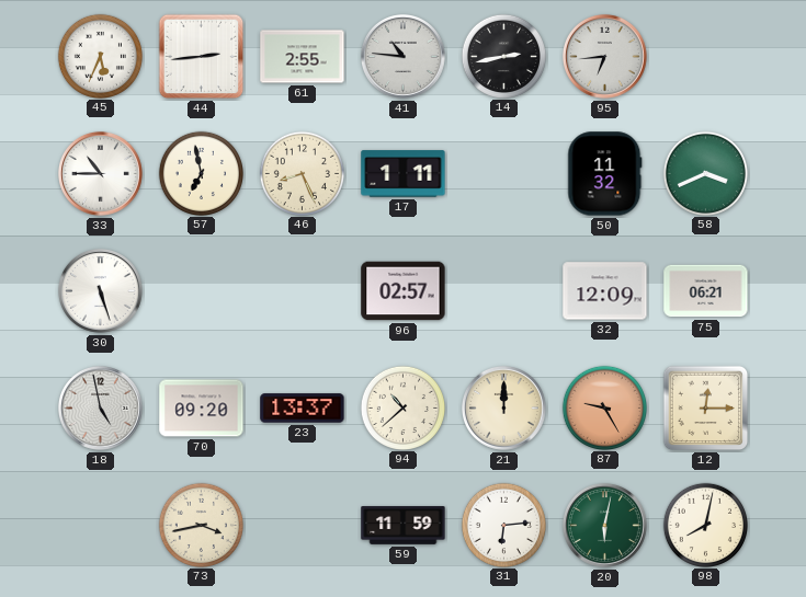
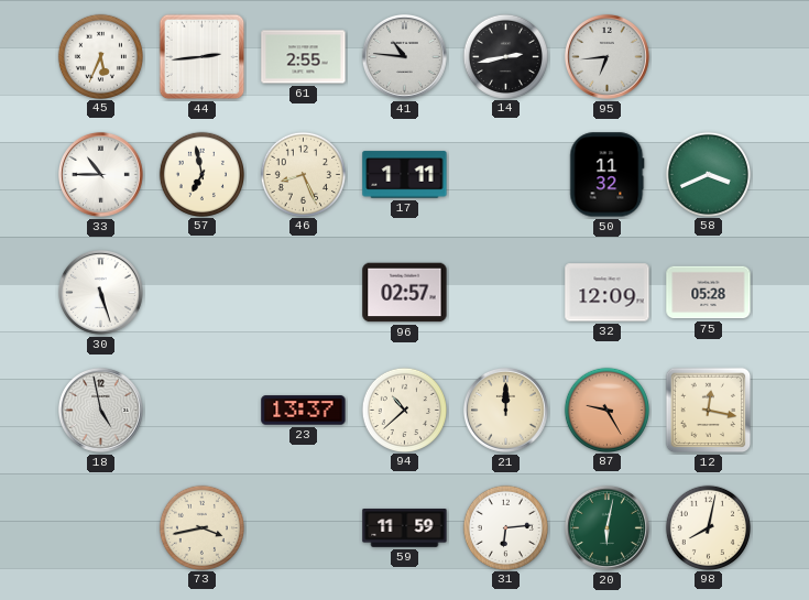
75: 06:21 -> 05:28 (709, 293)
70: 09:20 -> none (202, 409)
12: 12:15 -> 12:17 (709, 411)
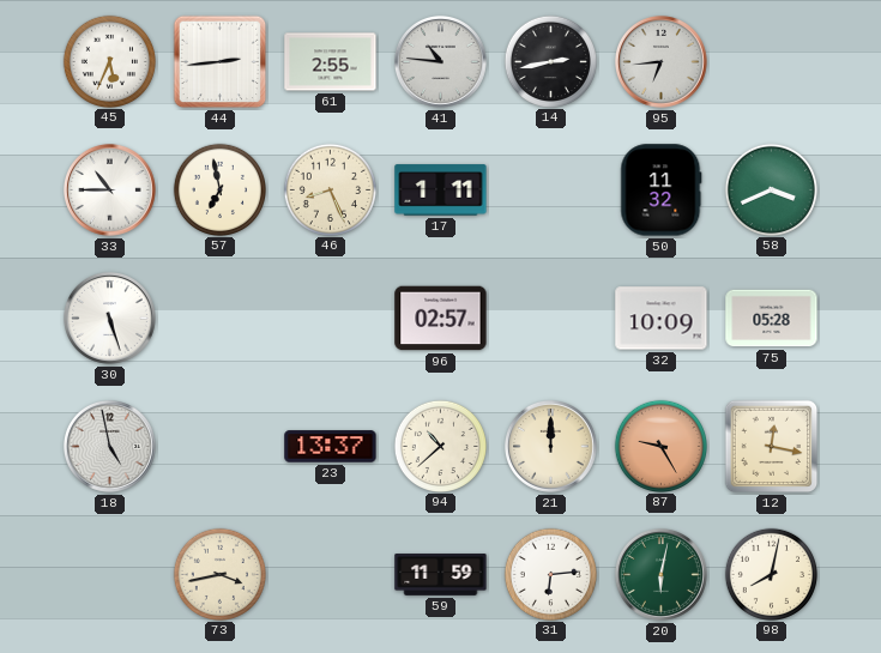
32: 12:09 -> 10:09 (662, 319)
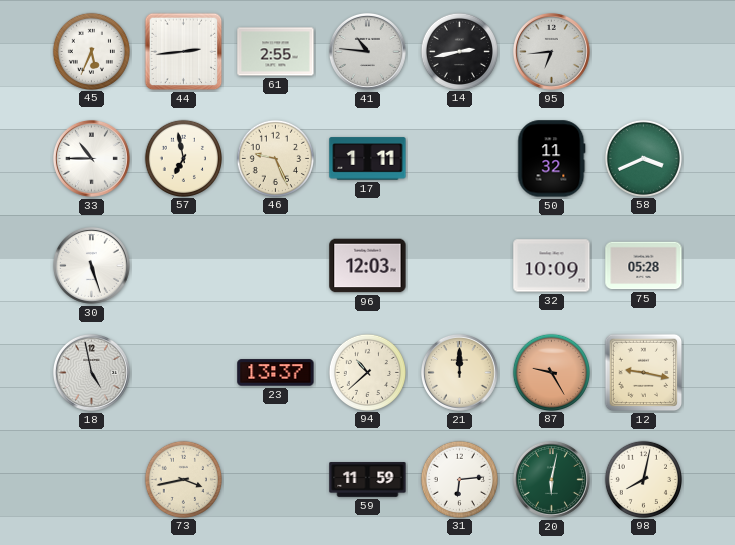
46: 8:26 -> 9:26 (275, 158)
96: 02:57 -> 12:03 (368, 266)
12: 12:17 -> 9:17 (644, 373)
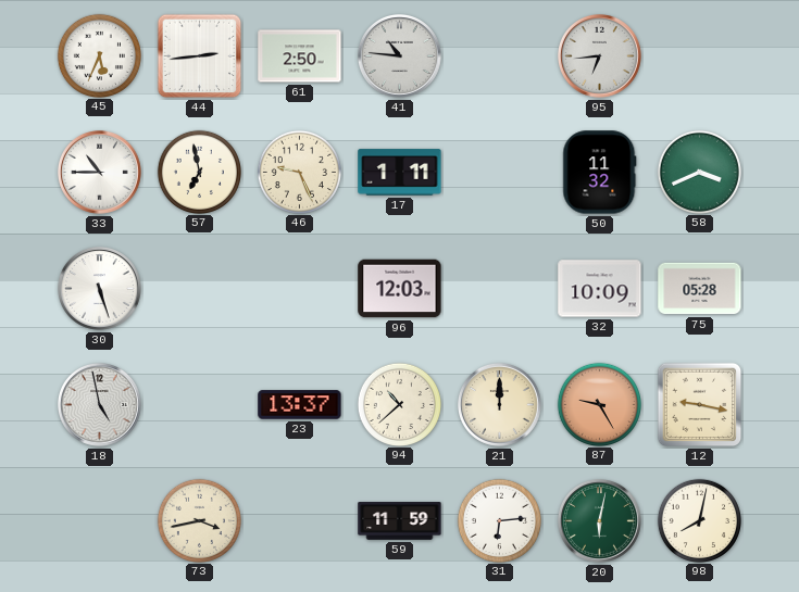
61: 2:55 -> 2:50 (300, 56)
14: 2:43 -> none (459, 51)
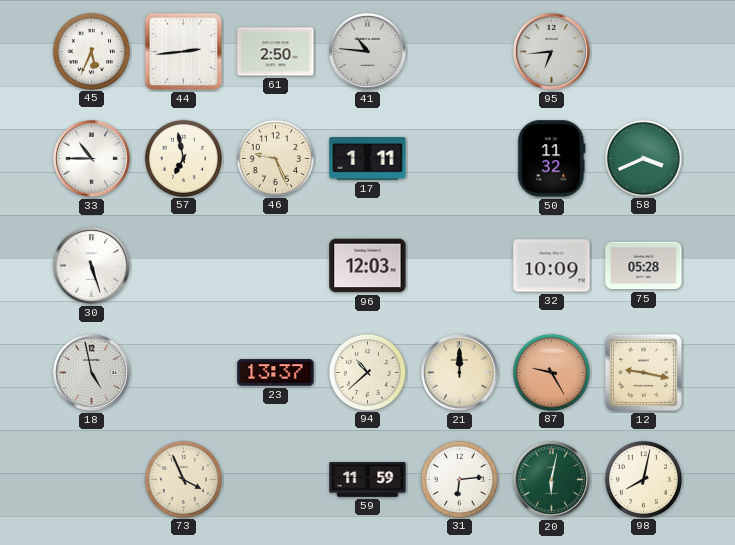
73: 3:43 -> 3:56 (183, 479)
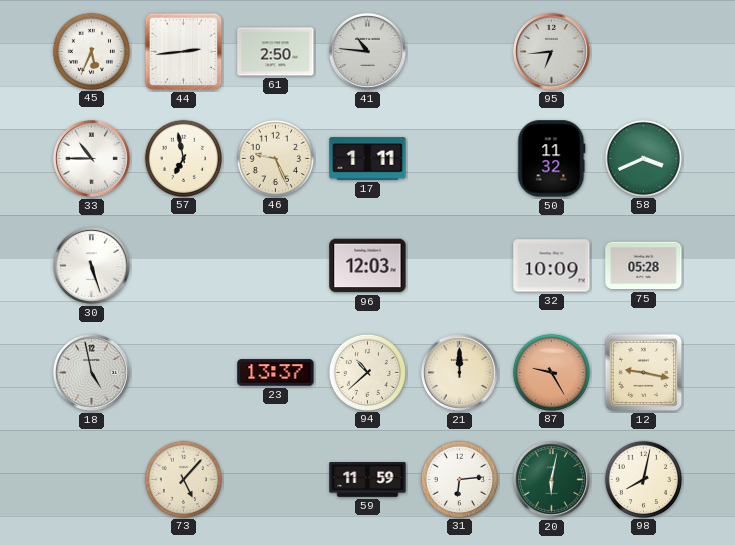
73: 3:56 -> 5:07 (183, 479)
